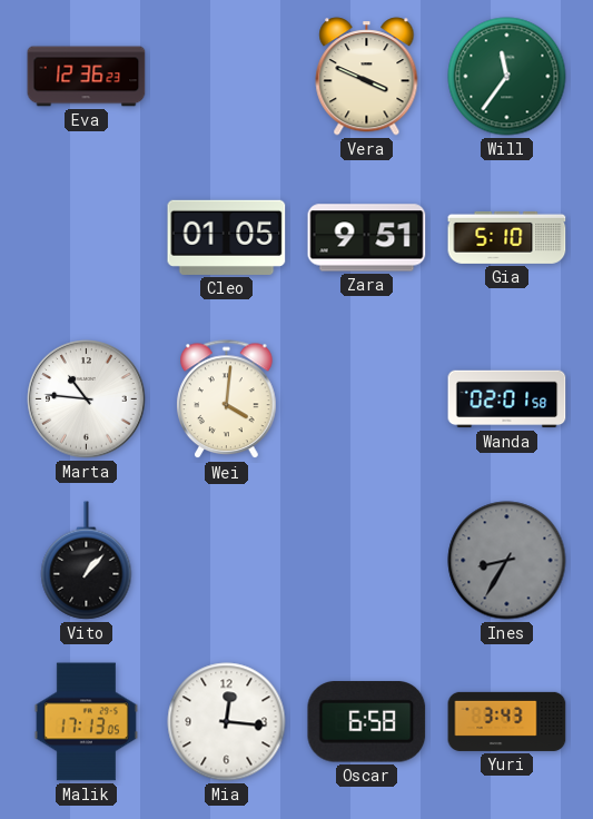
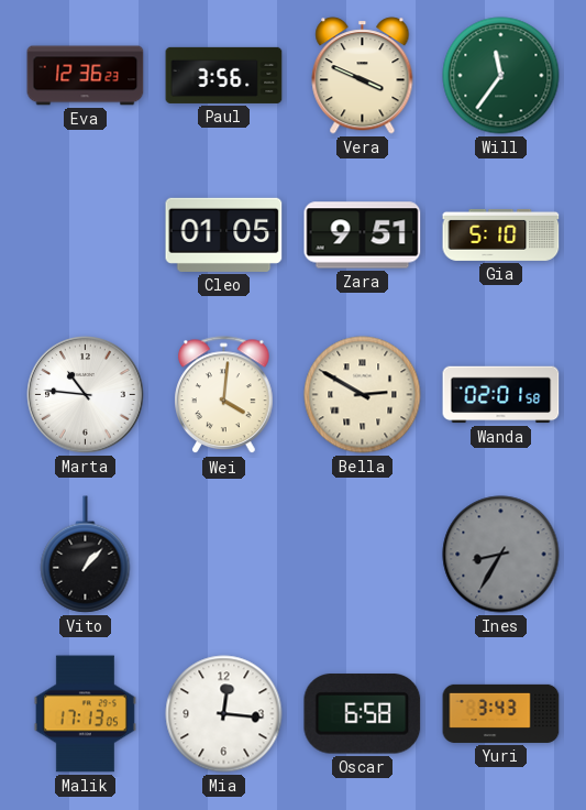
Paul: none -> 3:56 (224, 75)
Bella: none -> 2:50 (363, 395)
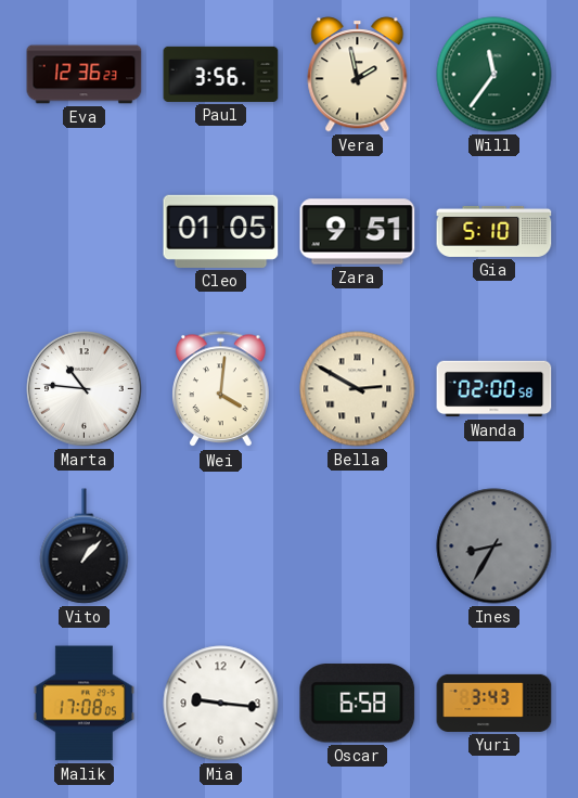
Vera: 3:49 -> 1:58 (358, 75)
Wanda: 02:01 -> 02:00 (494, 389)
Malik: 17:13 -> 17:08 (84, 704)
Mia: 12:16 -> 9:16 (221, 704)
